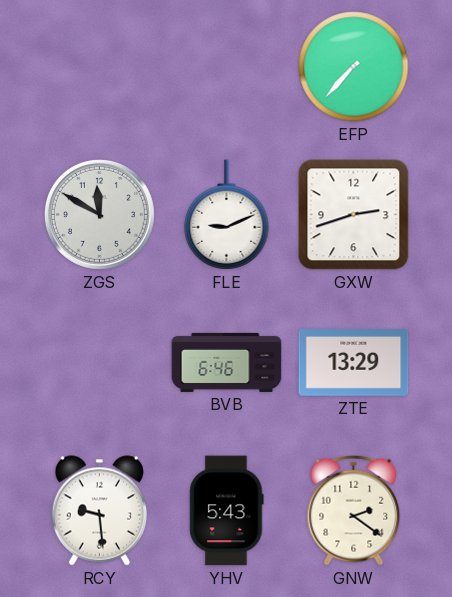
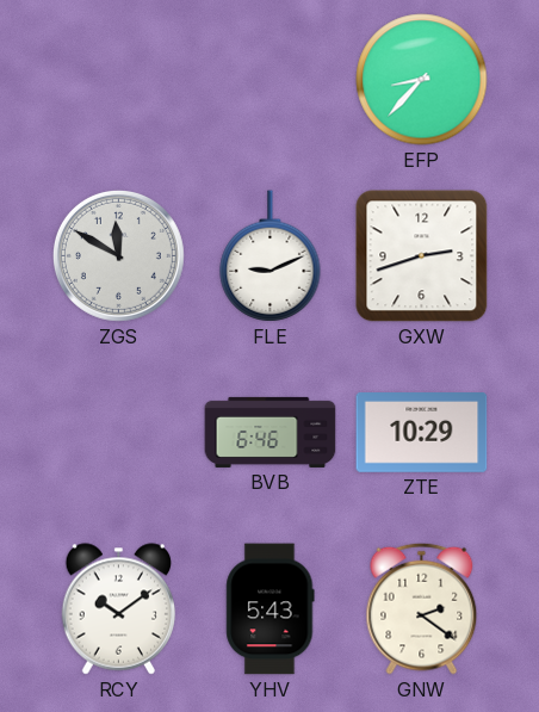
EFP: 7:37 -> 8:37 (422, 80)
ZTE: 13:29 -> 10:29 (422, 433)
RCY: 9:29 -> 10:09 (119, 609)
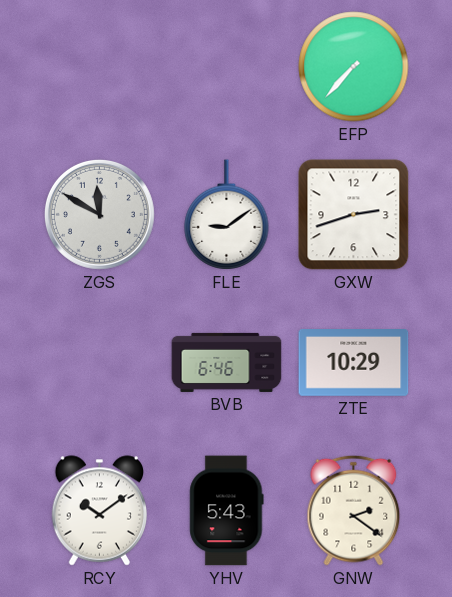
EFP: 8:37 -> 7:37 (354, 67)
FLE: 9:11 -> 9:09 (227, 215)
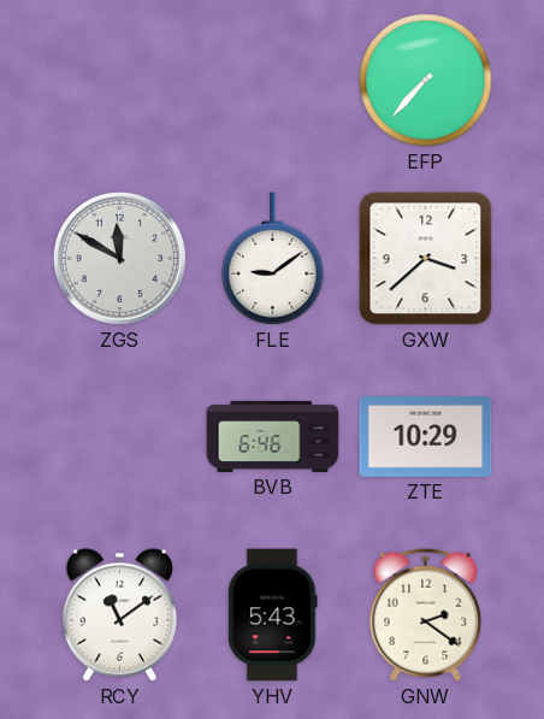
GXW: 2:42 -> 3:38 (426, 259)
RCY: 10:09 -> 11:09 (120, 615)
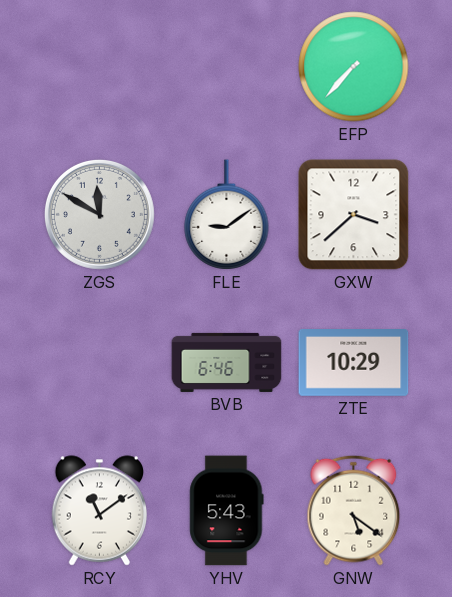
GNW: 2:21 -> 5:21 (354, 510)
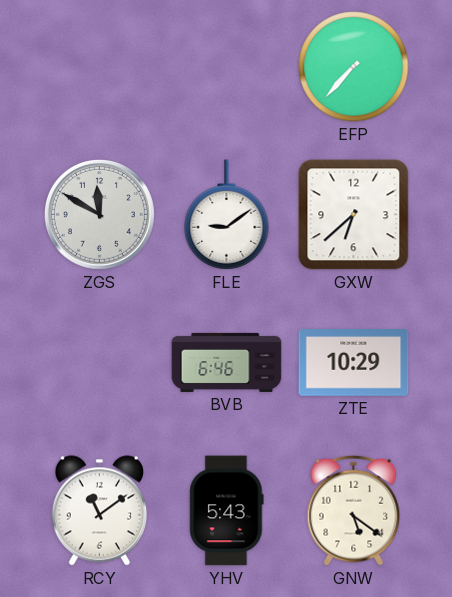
GXW: 3:38 -> 6:38 (354, 215)
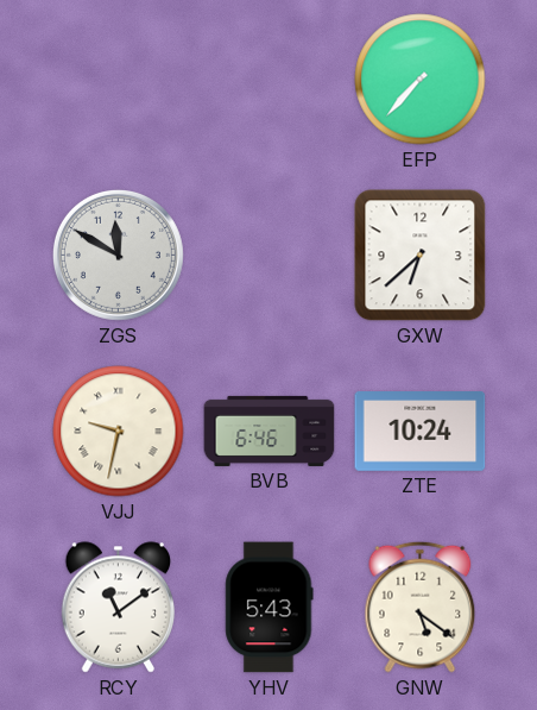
FLE: 9:09 -> none (227, 215)
VJJ: none -> 9:32 (119, 432)
ZTE: 10:29 -> 10:24 (421, 432)
